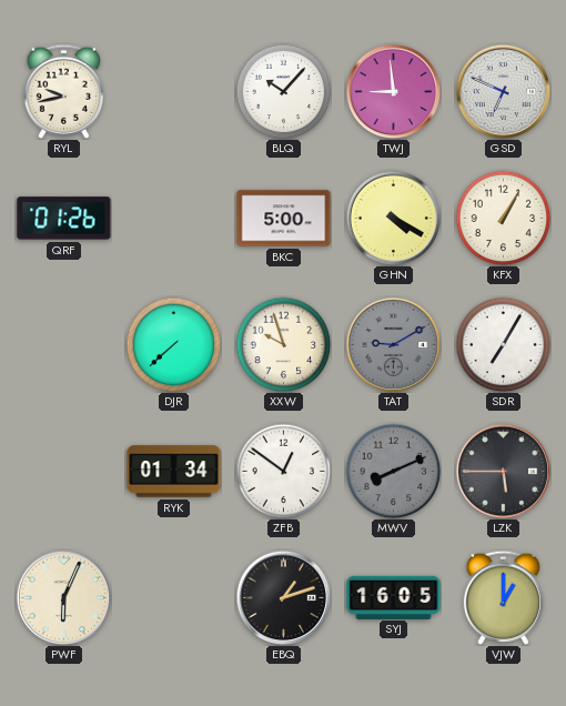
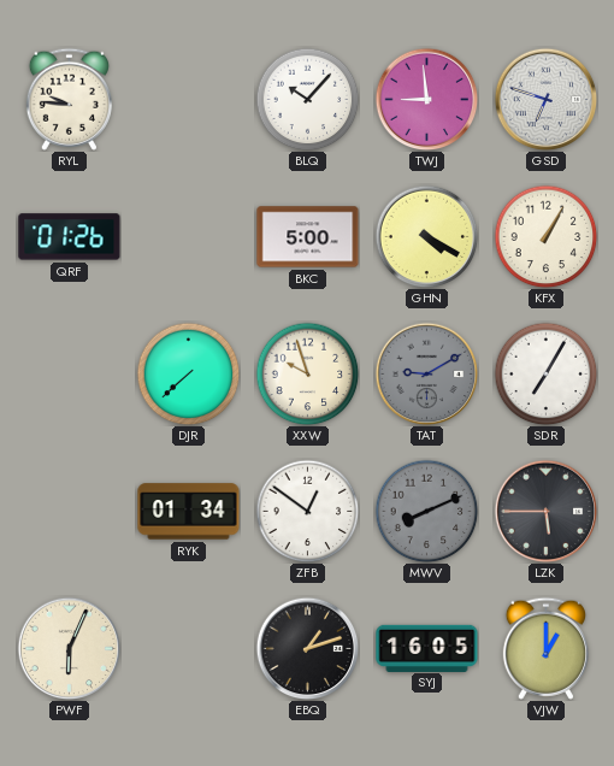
RYL: 9:43 -> 9:46 (69, 99)
GSD: 6:49 -> 6:48 (545, 99)
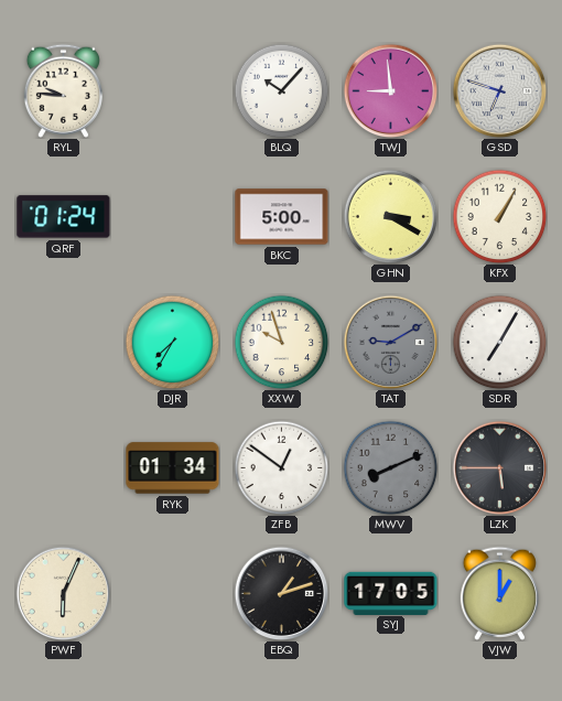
QRF: 01:26 -> 01:24 (64, 217)
GHN: 4:20 -> 3:20 (390, 216)
DJR: 7:38 -> 7:35 (172, 342)
SYJ: 16:05 -> 17:05 (391, 593)
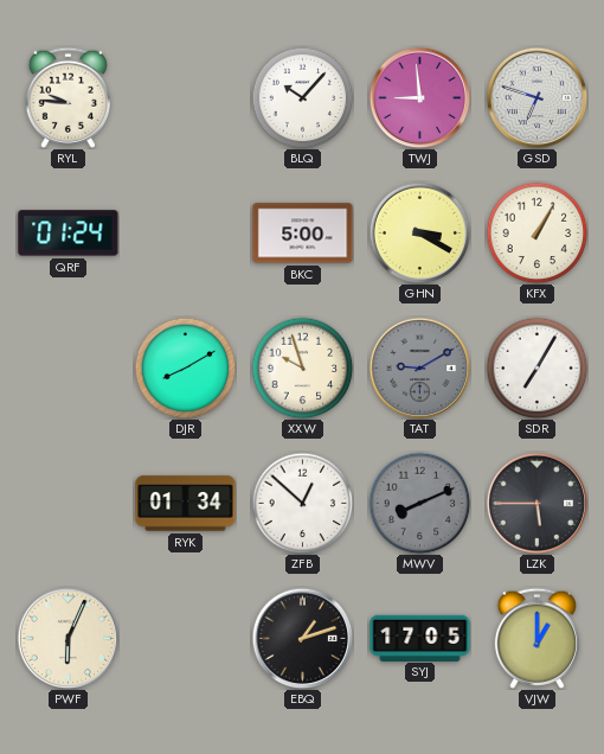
DJR: 7:35 -> 8:10 (185, 368)
ZFB: 12:51 -> 12:52 (302, 503)
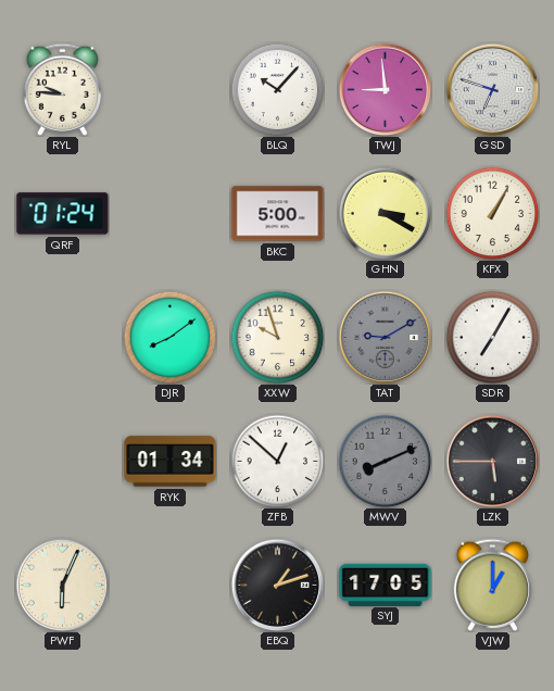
DJR: 8:10 -> 8:09 (169, 337)
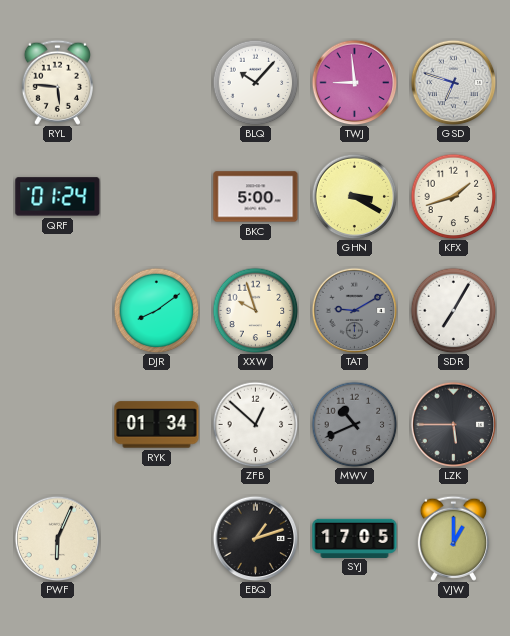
RYL: 9:46 -> 5:46 (57, 82)
KFX: 1:05 -> 1:42 (453, 196)
MWV: 8:11 -> 10:41 (354, 424)
